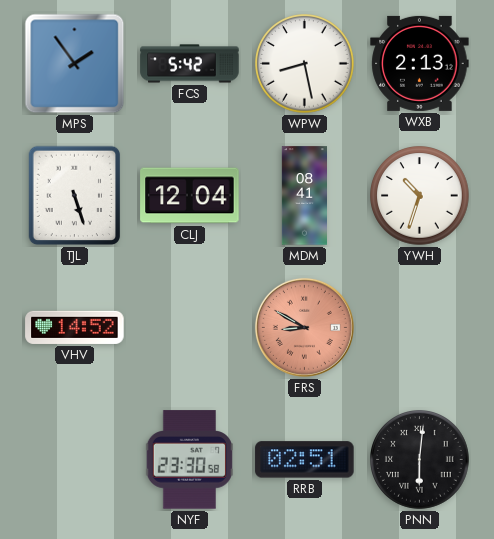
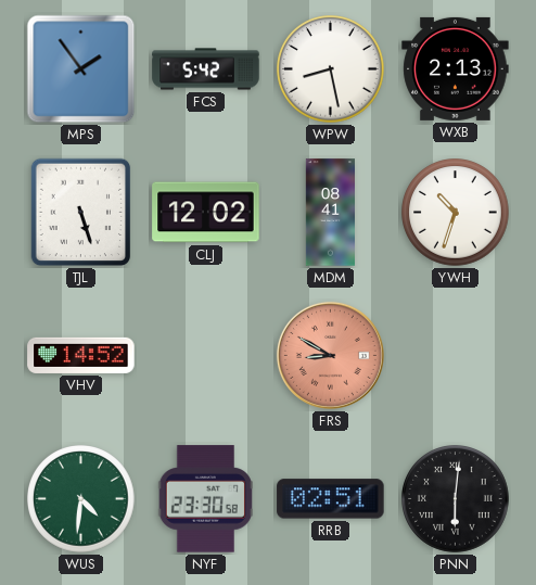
CLJ: 12:04 -> 12:02 (206, 213)
WUS: none -> 4:31 (81, 499)
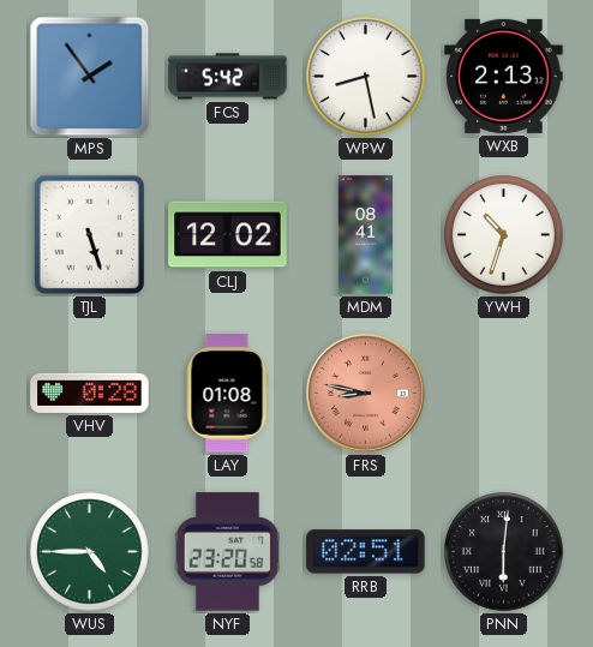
VHV: 14:52 -> 0:28 (90, 393)
LAY: none -> 01:08 (227, 394)
FRS: 8:50 -> 8:47 (365, 393)
WUS: 4:31 -> 4:45 (90, 552)
NYF: 23:30 -> 23:20 (227, 552)
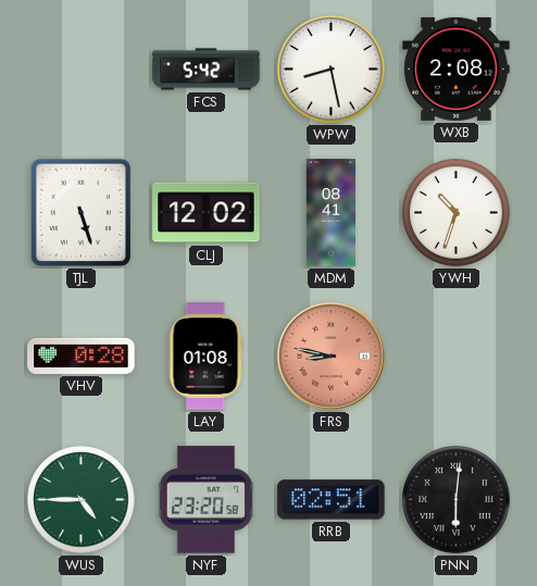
MPS: 1:54 -> none (90, 77)
WXB: 2:13 -> 2:08 (457, 68)
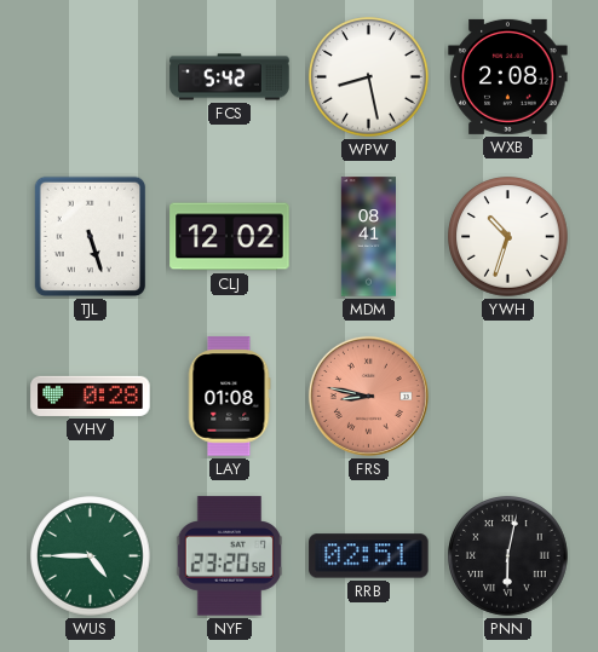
PNN: 6:01 -> 6:02 (508, 556)
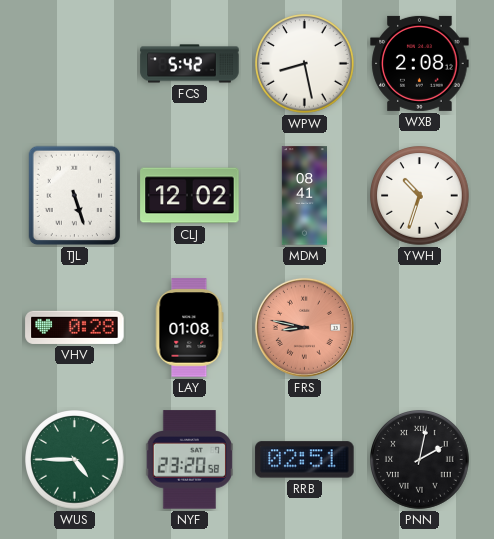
PNN: 6:02 -> 2:02 (420, 460)
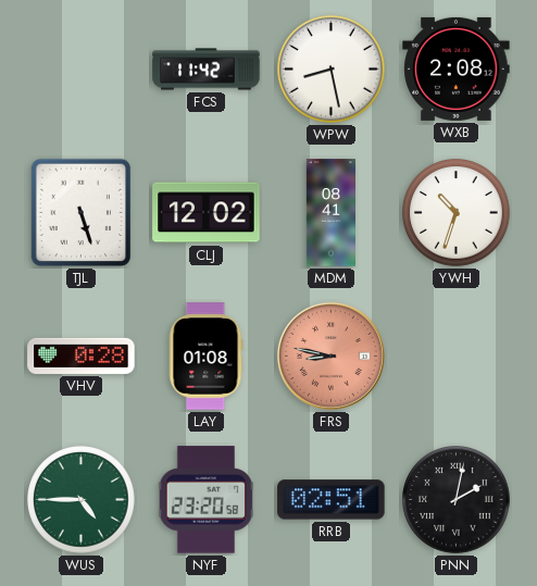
FCS: 5:42 -> 11:42 (207, 70)
